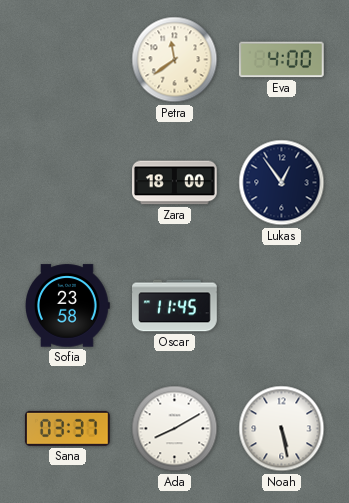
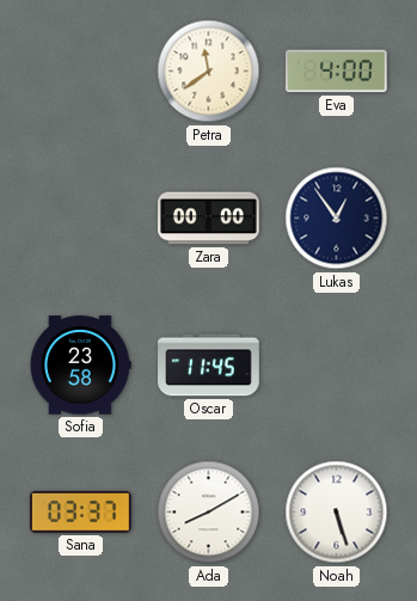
Zara: 18:00 -> 00:00 (209, 219)
Noah: 5:28 -> 5:27 (337, 513)
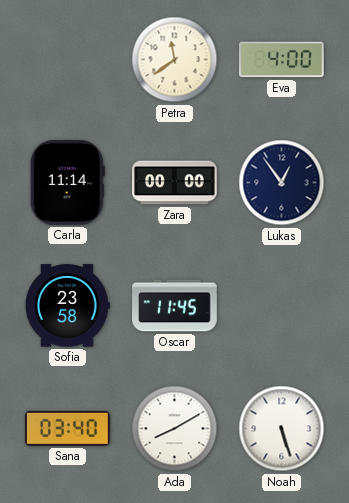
Carla: none -> 11:14 (67, 183)
Sana: 03:37 -> 03:40 (67, 428)
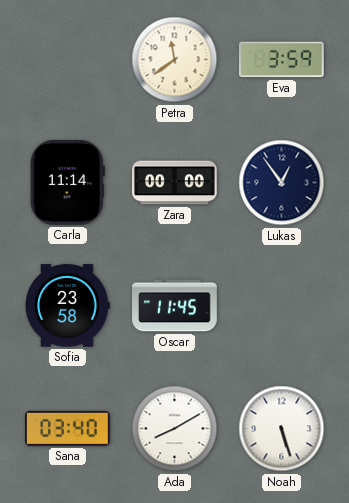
Eva: 4:00 -> 3:59 (281, 60)
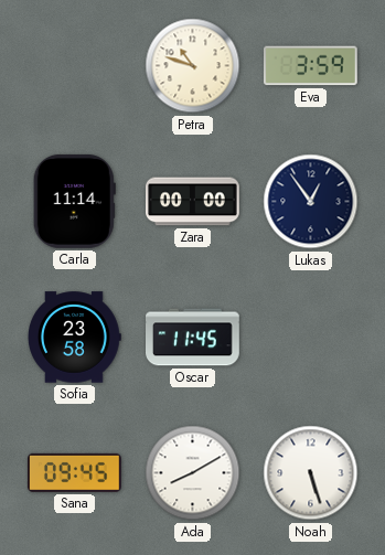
Petra: 11:39 -> 10:48 (193, 66)
Sana: 03:40 -> 09:45 (74, 472)
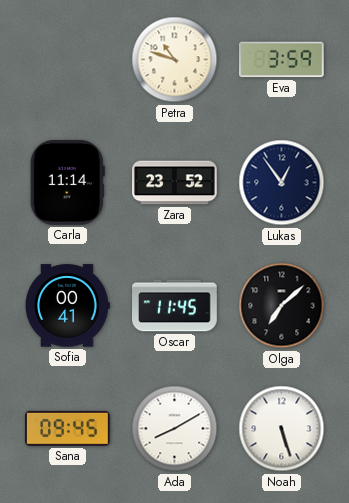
Zara: 00:00 -> 23:52 (175, 183)
Sofia: 23:58 -> 00:41 (68, 306)
Olga: none -> 7:08 (282, 306)
